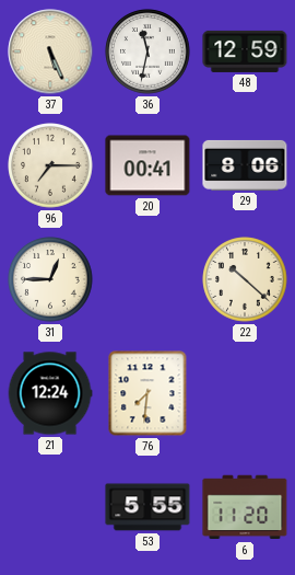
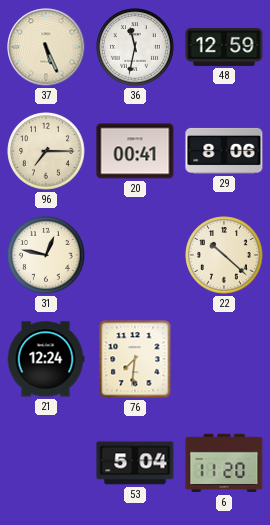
31: 12:45 -> 12:47 (46, 255)
53: 5:55 -> 5:04 (135, 463)
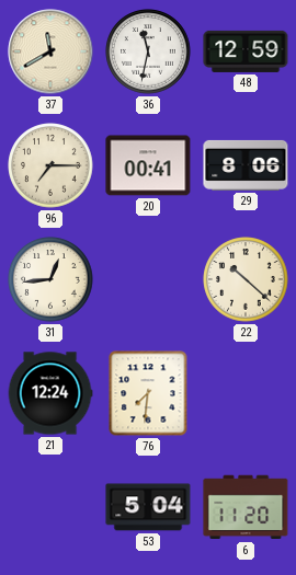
37: 5:26 -> 11:40 (50, 51)
31: 12:47 -> 12:44 (50, 279)
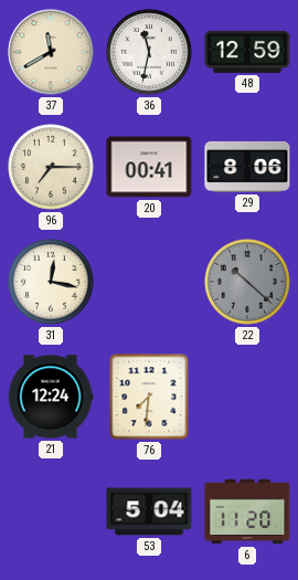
31: 12:44 -> 12:17 (51, 282)
22 dial: cream -> grey (247, 282)
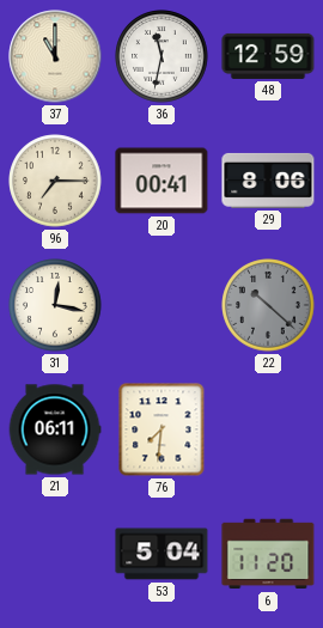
37: 11:40 -> 11:00 (55, 56)
21: 12:24 -> 06:11 (55, 429)
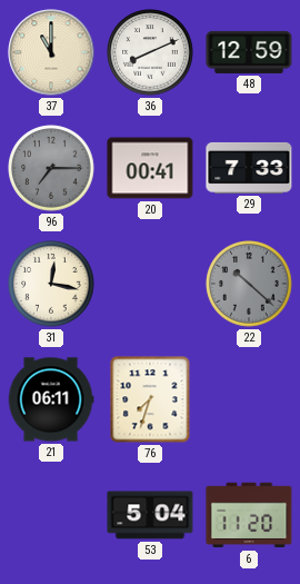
36: 11:32 -> 8:11 (150, 52)
96 dial: cream -> grey (51, 168)
29: 8:06 -> 7:33 (249, 168)
76: 7:31 -> 7:33 (150, 399)
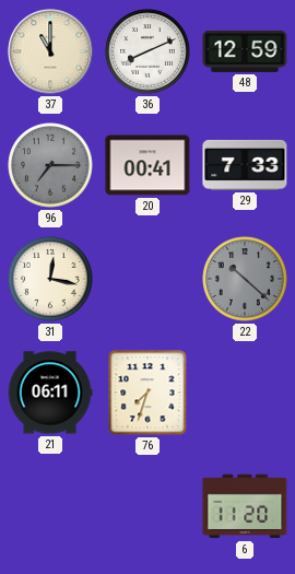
53: 5:04 -> none (150, 515)
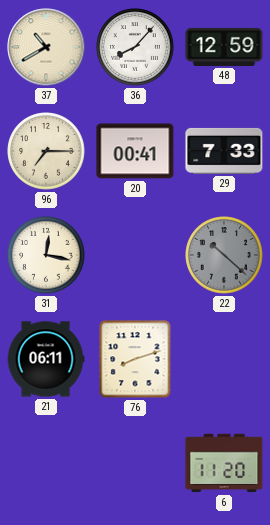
37: 11:00 -> 10:40 (46, 47)
36: 8:11 -> 8:07 (135, 47)
96 dial: grey -> cream (46, 151)
76: 7:33 -> 8:12 (135, 359)
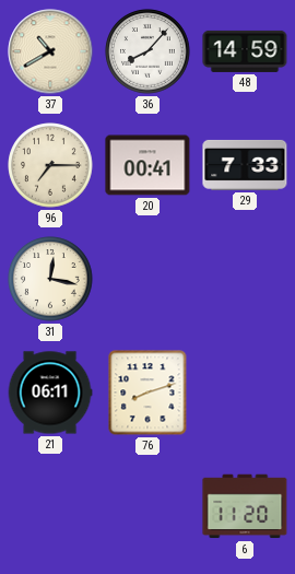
48: 12:59 -> 14:59 (245, 51)
22: 10:22 -> none (224, 255)
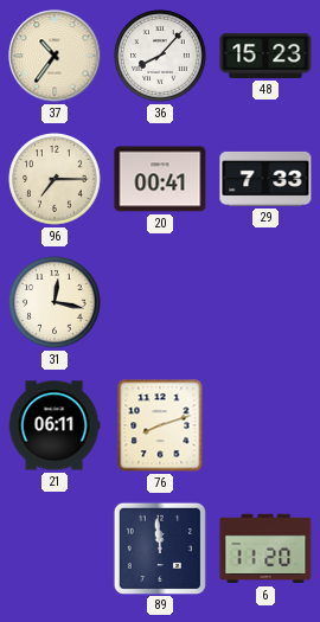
37: 10:40 -> 10:36 (55, 56)
48: 14:59 -> 15:23 (265, 56)
89: none -> 11:59 (159, 547)
